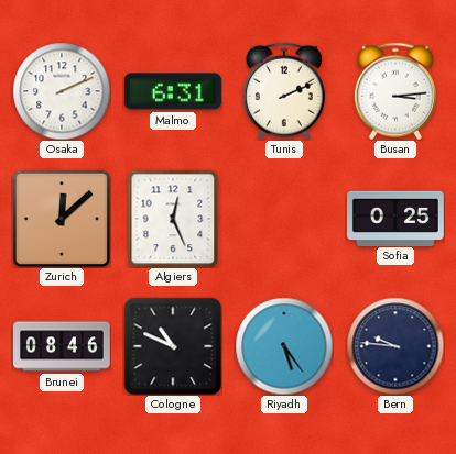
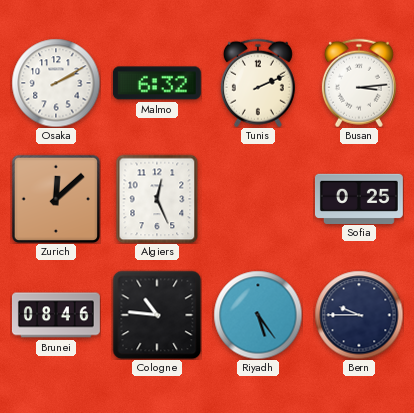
Osaka: 2:11 -> 2:10 (56, 83)
Malmo: 6:31 -> 6:32 (157, 83)
Cologne: 10:49 -> 10:46 (157, 315)
Bern: 9:46 -> 9:45 (359, 315)
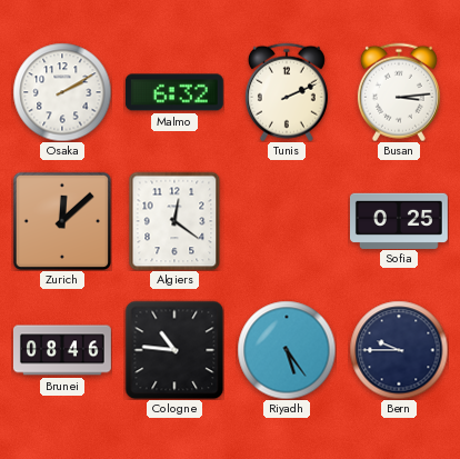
Algiers: 12:26 -> 12:21 (174, 221)
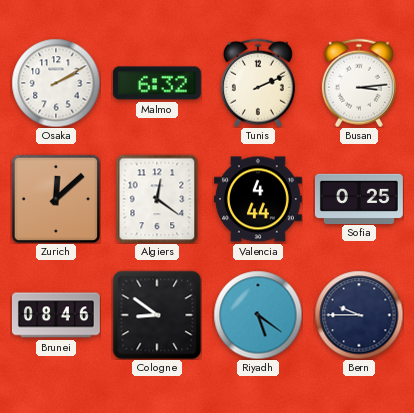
Valencia: none -> 4:44 (258, 199)
Cologne: 10:46 -> 8:51 (157, 315)
Riyadh: 5:24 -> 5:21 (258, 315)
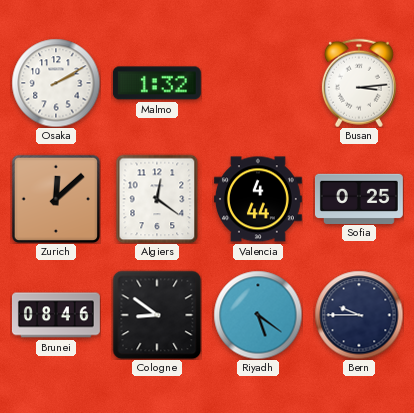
Malmo: 6:32 -> 1:32 (157, 83)
Tunis: 2:11 -> none (258, 83)
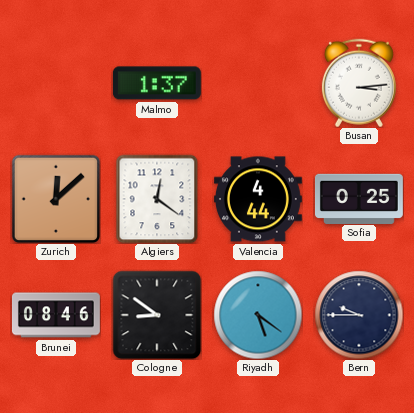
Osaka: 2:10 -> none (56, 83)
Malmo: 1:32 -> 1:37 (157, 83)
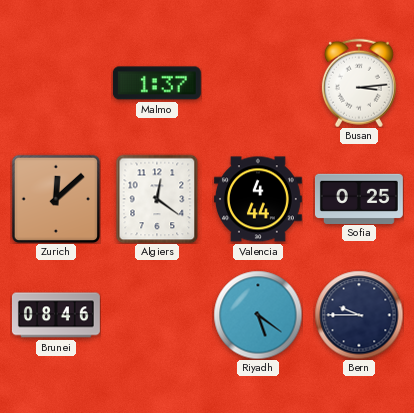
Cologne: 8:51 -> none (157, 315)
